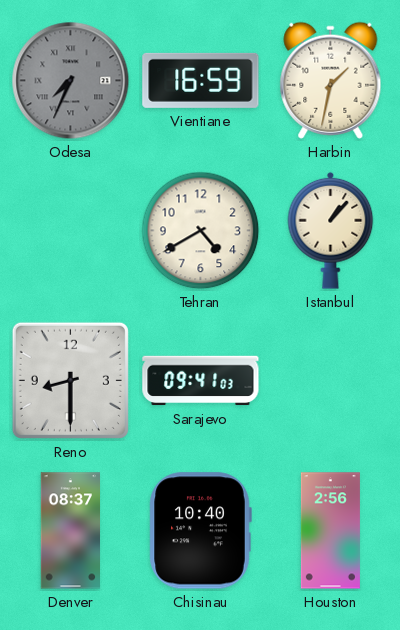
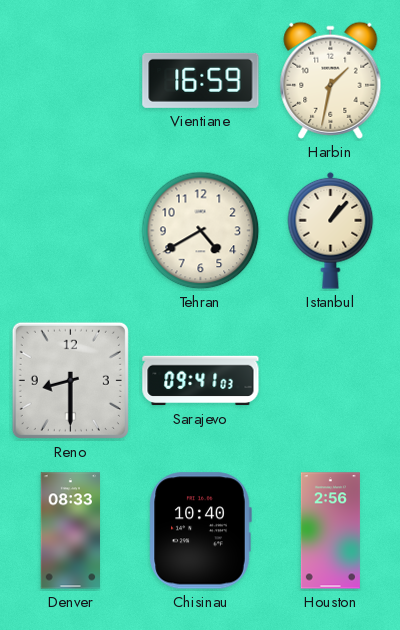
Odesa: 7:34 -> none (71, 81)
Denver: 08:37 -> 08:33 (71, 531)
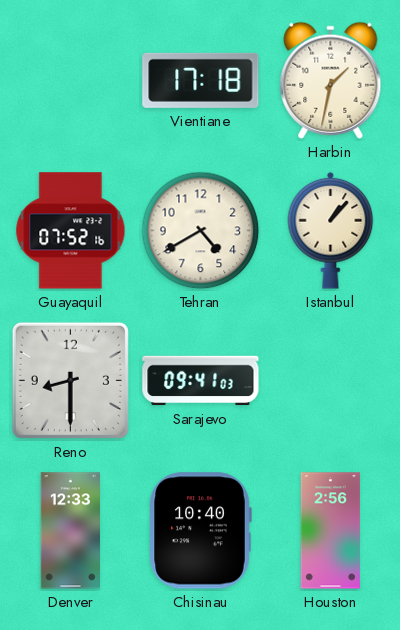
Vientiane: 16:59 -> 17:18 (201, 80)
Guayaquil: none -> 07:52 (71, 231)
Denver: 08:33 -> 12:33 (71, 531)
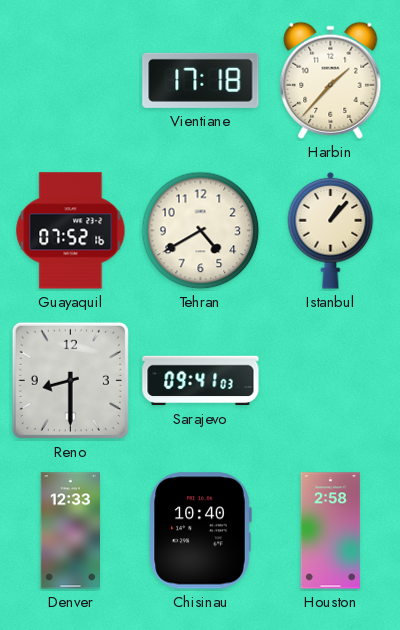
Harbin: 1:32 -> 1:37 (331, 80)
Houston: 2:56 -> 2:58 (330, 531)
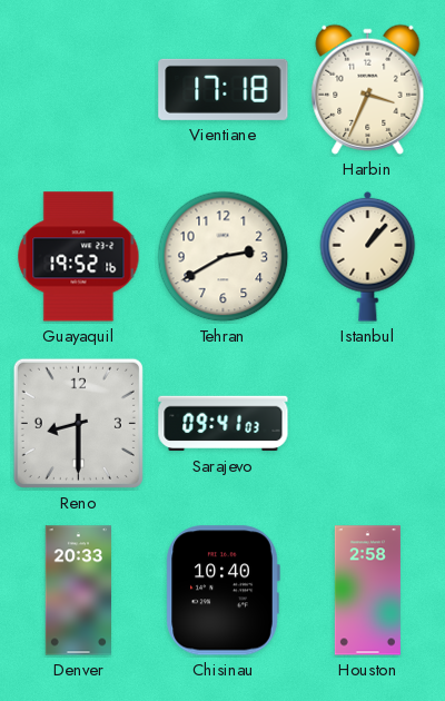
Harbin: 1:37 -> 3:34 (368, 89)
Guayaquil: 07:52 -> 19:52 (79, 257)
Tehran: 4:40 -> 2:40 (224, 257)
Denver: 12:33 -> 20:33 (79, 591)
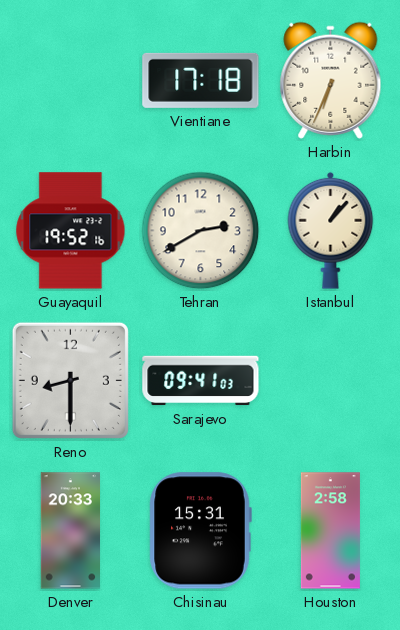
Harbin: 3:34 -> 6:34 (331, 80)
Chisinau: 10:40 -> 15:31 (200, 531)
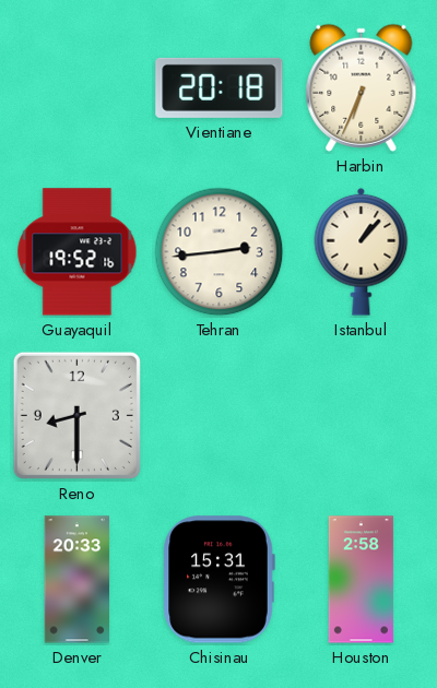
Vientiane: 17:18 -> 20:18 (220, 87)
Tehran: 2:40 -> 2:44 (220, 252)
Sarajevo: 09:41 -> none (201, 381)
